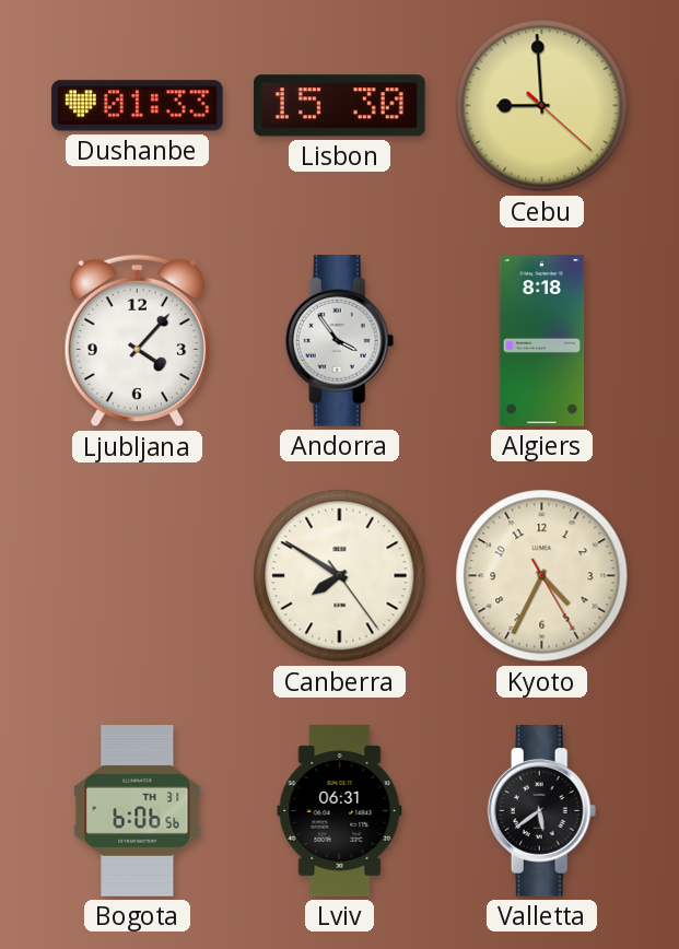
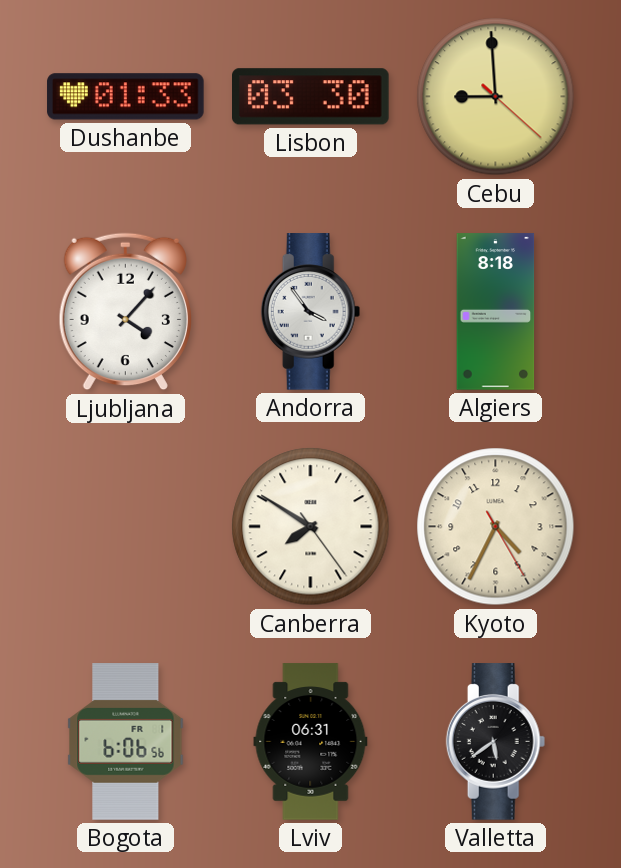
Lisbon: 15:30 -> 03:30 (311, 97)
Bogota date: TH 31 -> FR 1 (126, 742)
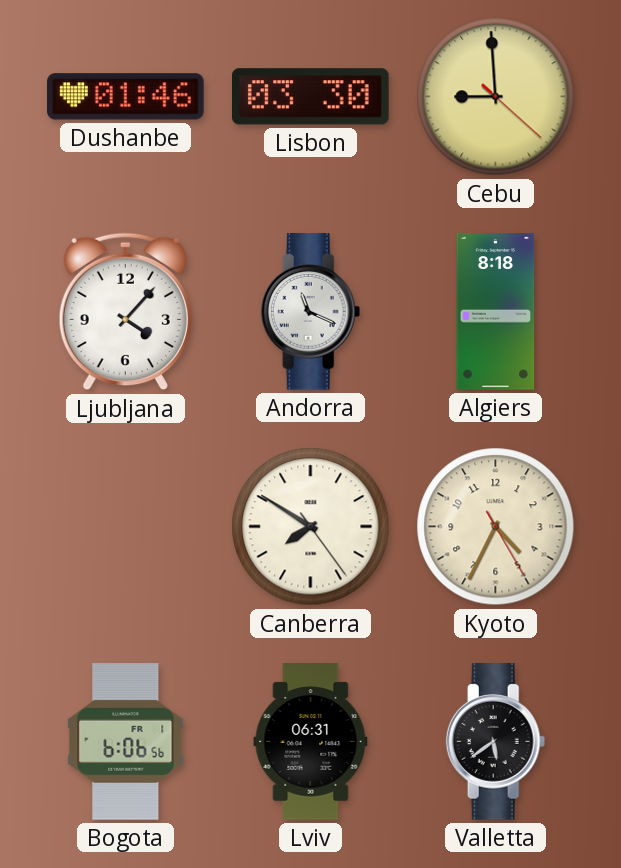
Dushanbe: 01:33 -> 01:46 (126, 97)
Andorra: 3:54 -> 11:19 (311, 312)
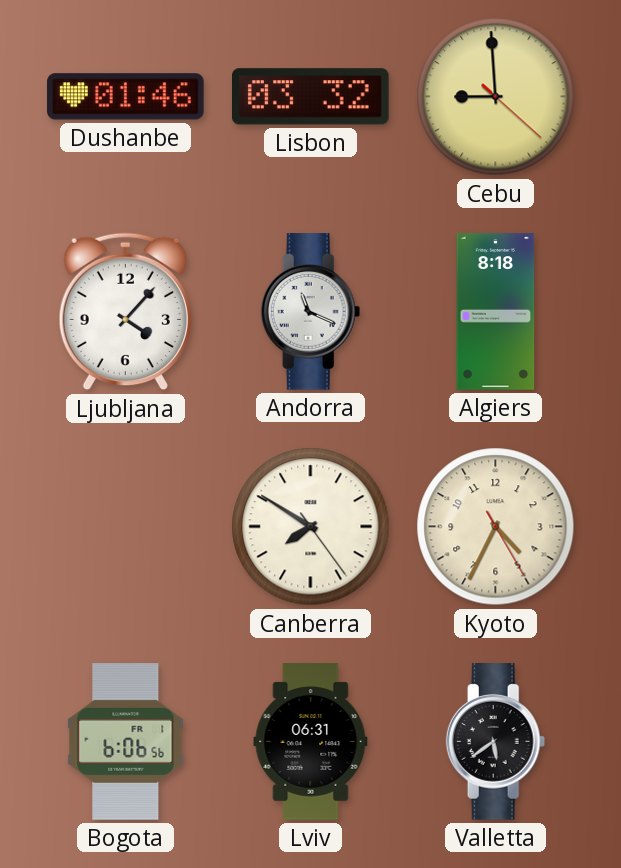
Lisbon: 03:30 -> 03:32 (311, 97)
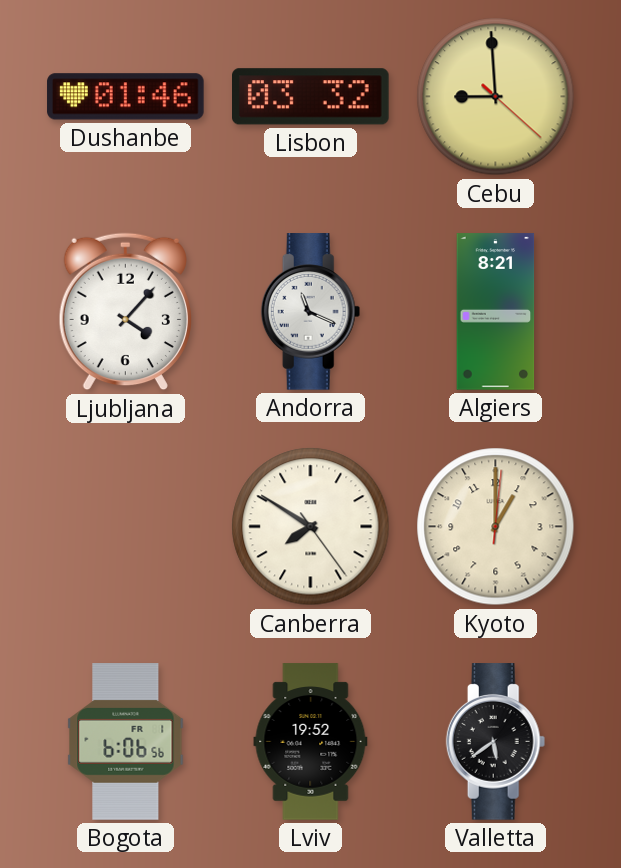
Algiers: 8:18 -> 8:21 (496, 312)
Kyoto: 4:34 -> 1:00 (496, 527)
Lviv: 06:31 -> 19:52 (311, 742)
